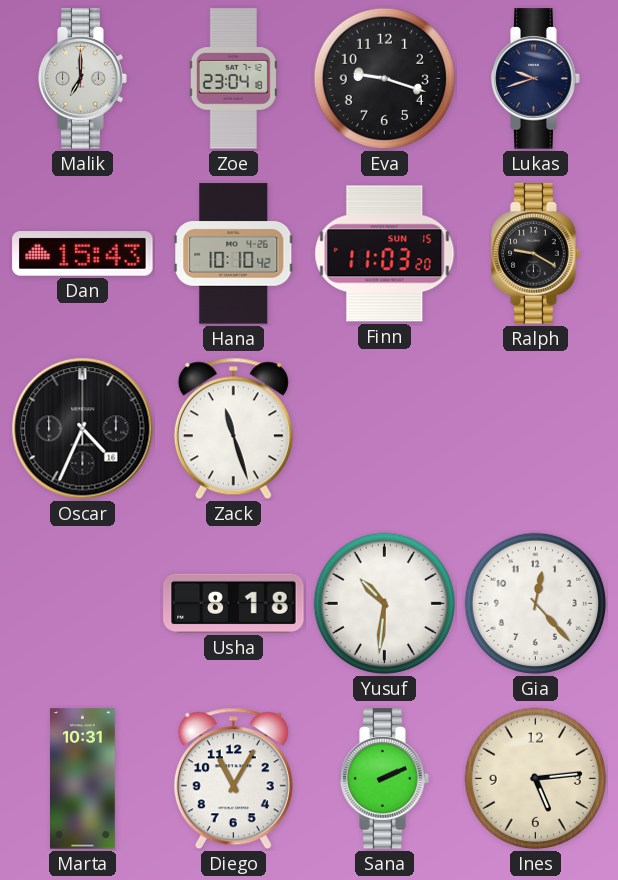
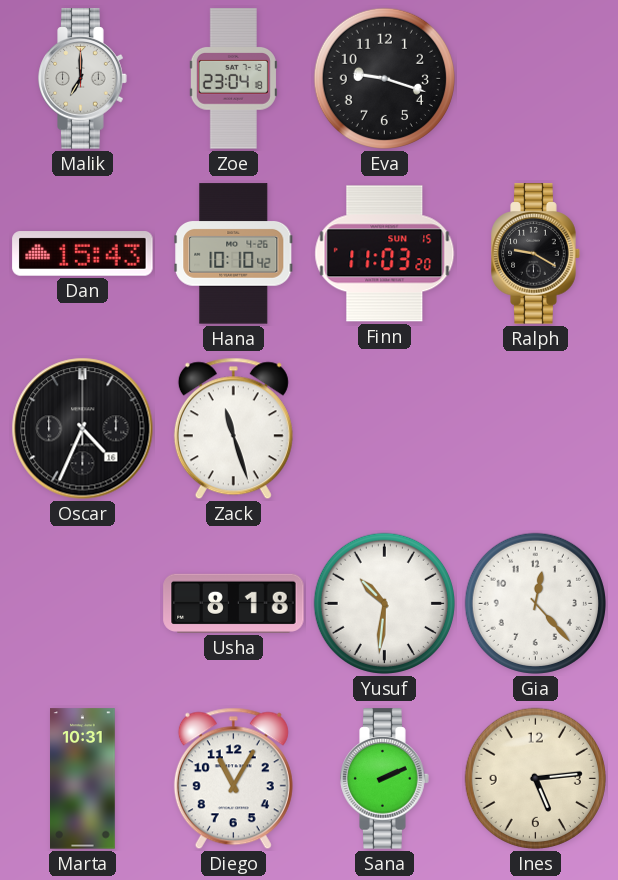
Lukas: 9:42 -> none (536, 79)
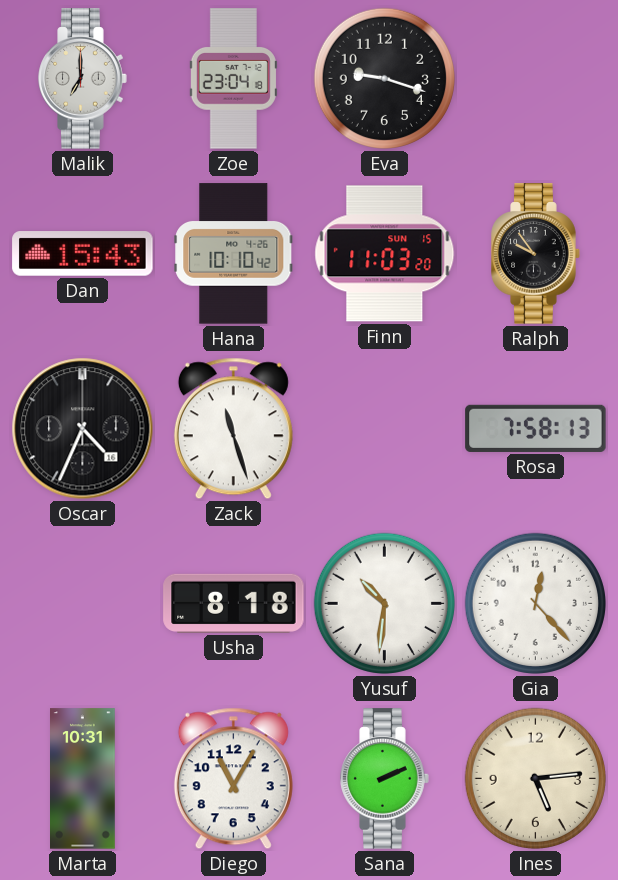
Ralph: 9:20 -> 9:54 (536, 254)
Rosa: none -> 7:58 (536, 428)
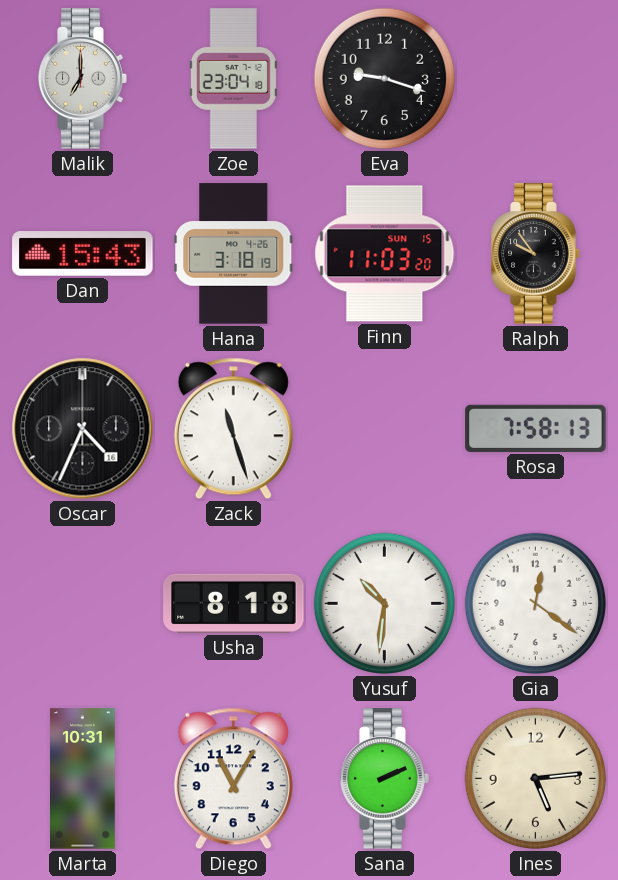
Hana: 10:10 -> 3:18 (234, 254)
Gia: 12:23 -> 12:21 (535, 603)
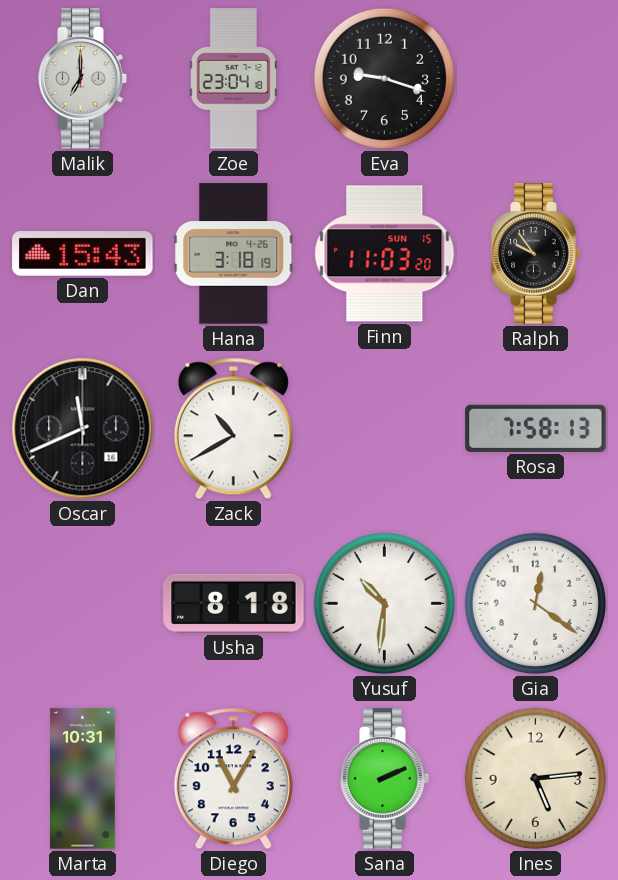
Oscar: 4:34 -> 11:41 (83, 429)
Zack: 11:27 -> 10:40 (233, 429)
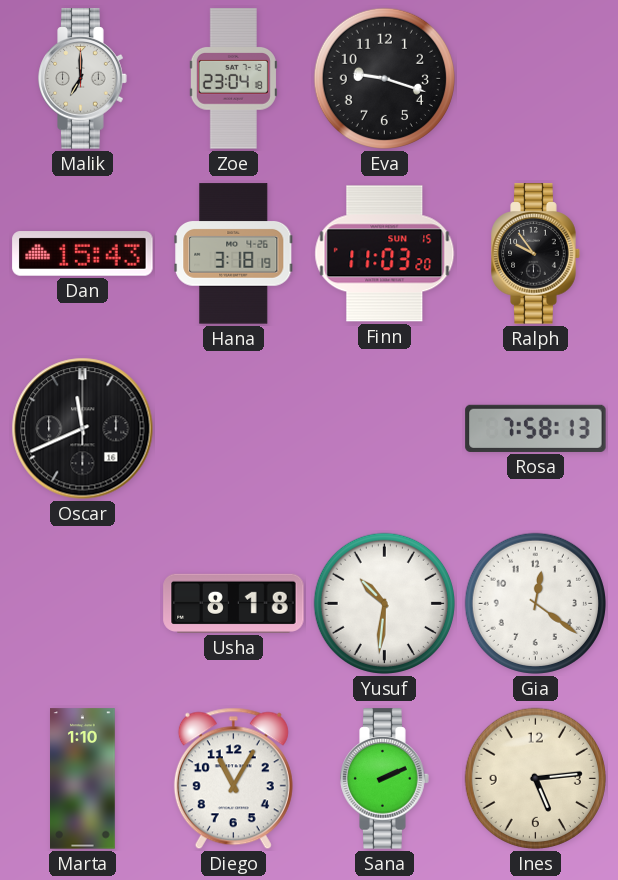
Zack: 10:40 -> none (233, 429)
Marta: 10:31 -> 1:10 (83, 779)
